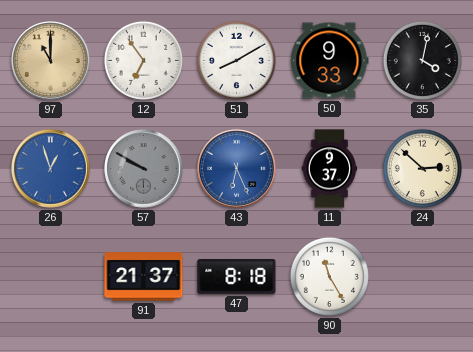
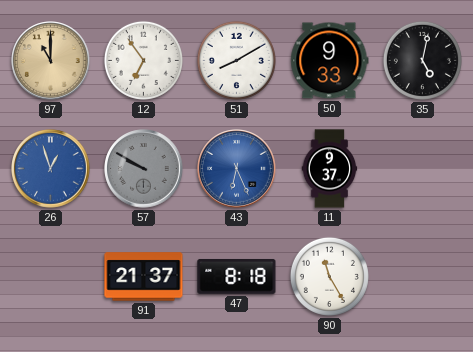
35: 4:02 -> 5:02 (422, 60)
24: 2:52 -> none (422, 168)
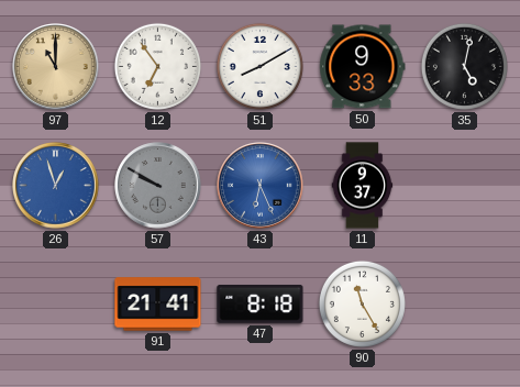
91: 21:37 -> 21:41 (158, 305)
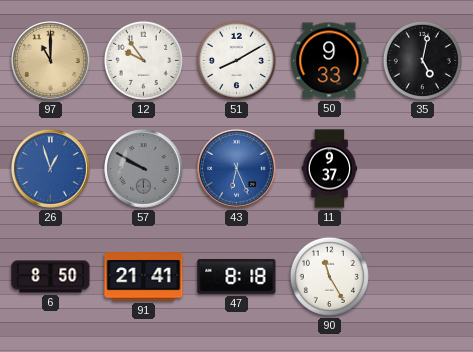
12: 6:54 -> 9:54 (143, 60)
6: none -> 8:50 (51, 277)
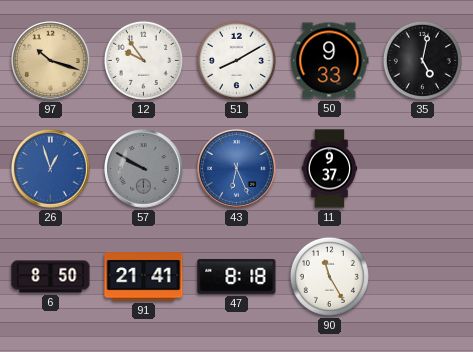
97: 11:00 -> 10:18 (51, 61)
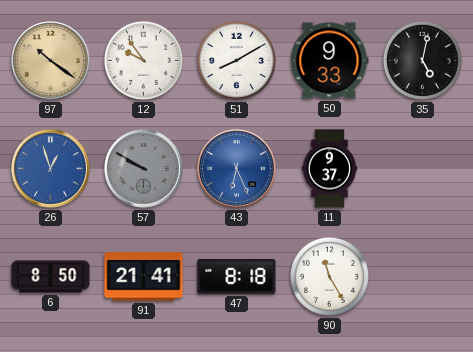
97: 10:18 -> 10:21 (51, 61)
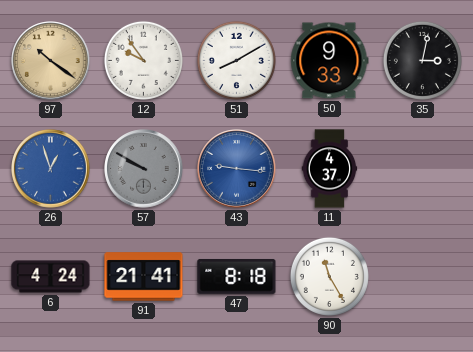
35: 5:02 -> 3:02 (422, 60)
43: 6:26 -> 9:16 (237, 169)
11: 9:37 -> 4:37 (330, 169)
6: 8:50 -> 4:24 (51, 277)
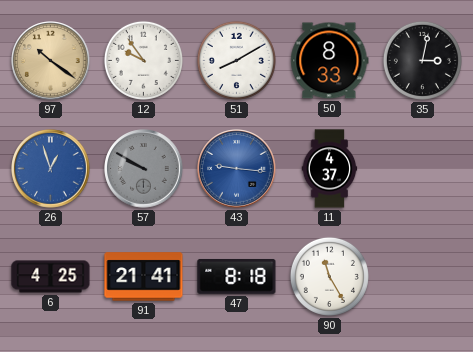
50: 9:33 -> 8:33 (330, 61)
6: 4:24 -> 4:25 (51, 277)
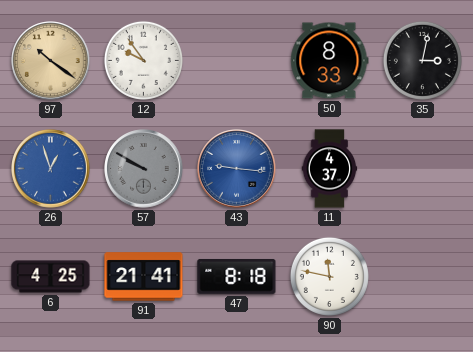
51: 8:10 -> none (236, 60)
90: 11:25 -> 11:47 (329, 276)
